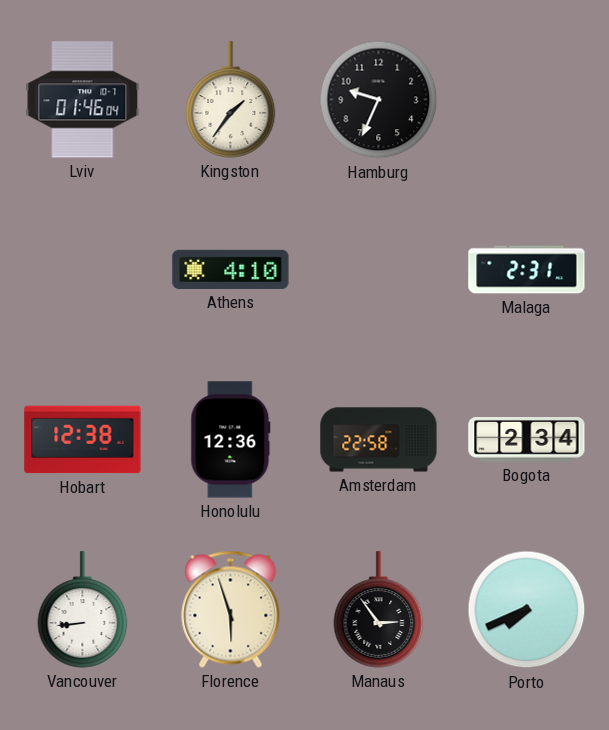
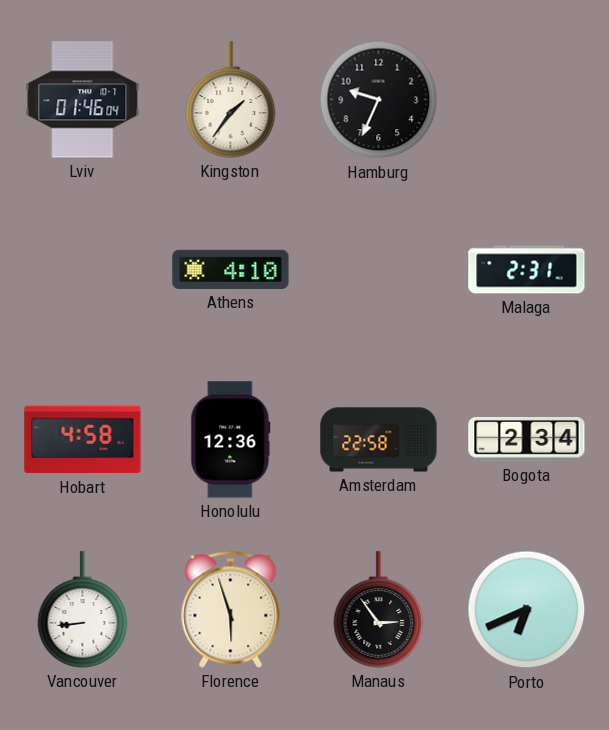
Hobart: 12:38 -> 4:58 (83, 440)
Porto: 7:41 -> 6:41 (527, 610)
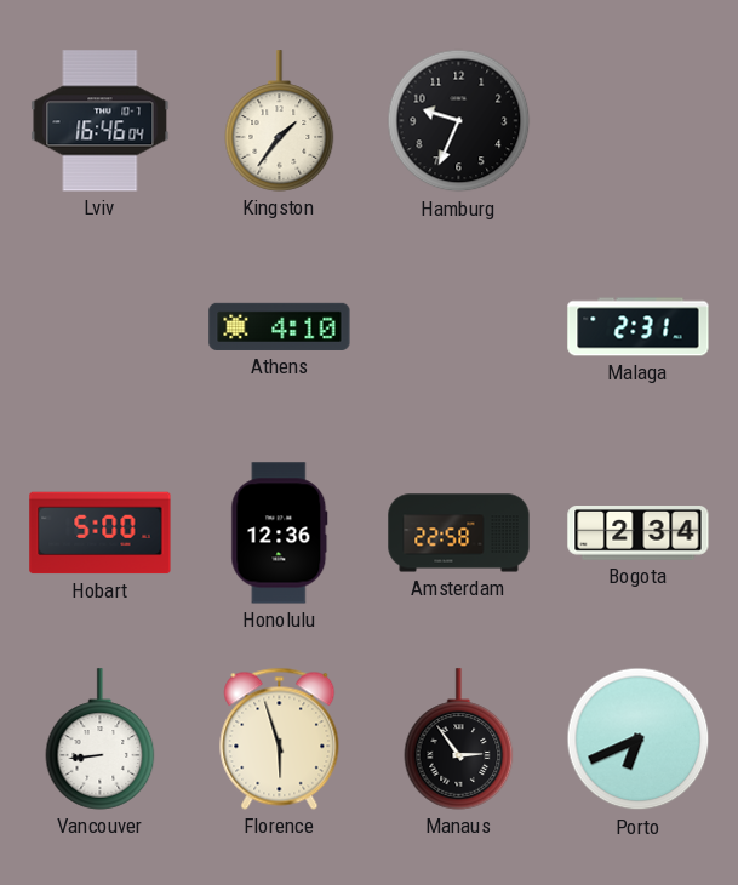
Lviv: 01:46 -> 16:46 (101, 121)
Hobart: 4:58 -> 5:00 (101, 533)
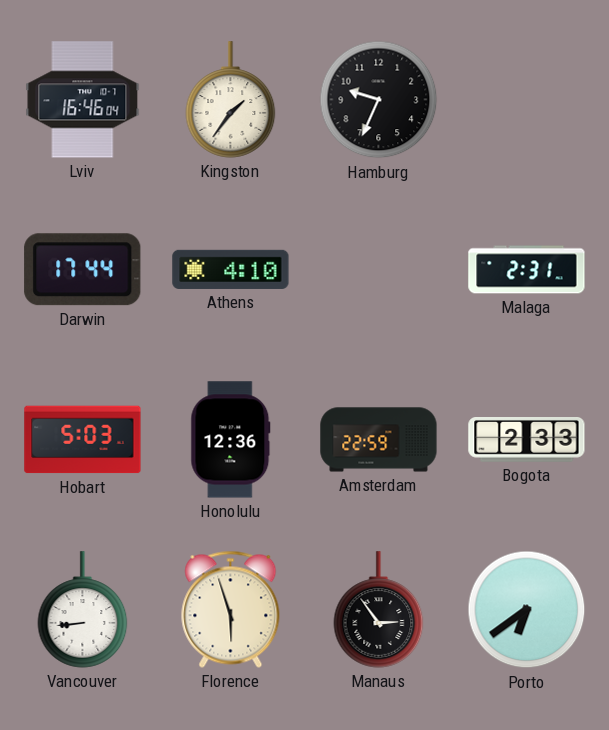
Darwin: none -> 17:44 (83, 270)
Hobart: 5:00 -> 5:03 (83, 440)
Amsterdam: 22:58 -> 22:59 (379, 440)
Bogota: 2:34 -> 2:33 (527, 440)
Porto: 6:41 -> 6:39 (527, 610)
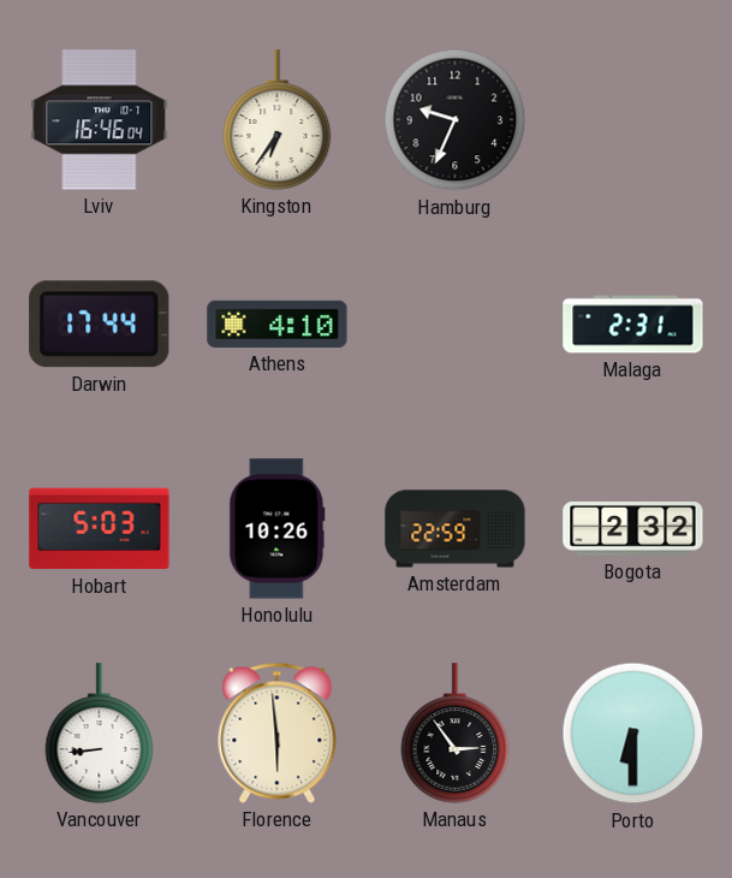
Kingston: 1:36 -> 6:36 (278, 120)
Honolulu: 12:36 -> 10:26 (278, 529)
Bogota: 2:33 -> 2:32 (633, 529)
Florence: 5:57 -> 5:59 (278, 732)
Porto: 6:39 -> 6:30 (633, 734)
